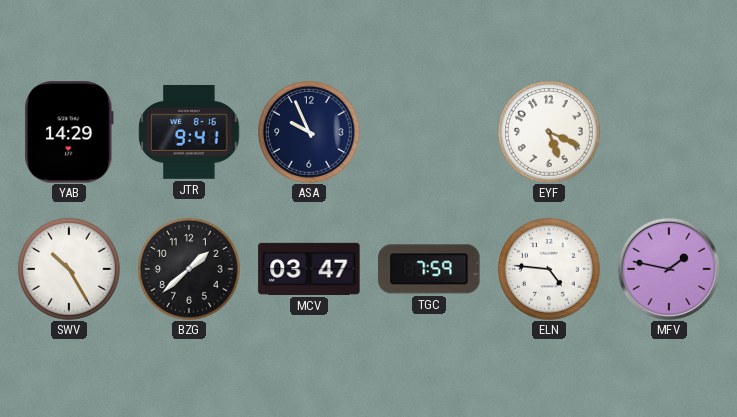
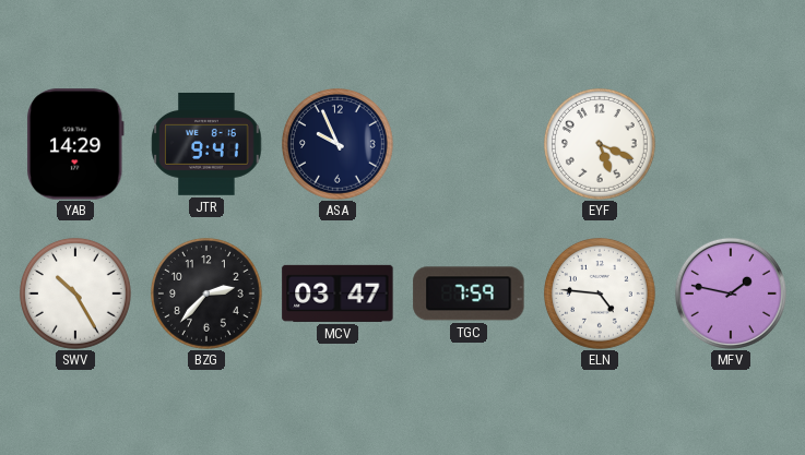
BZG: 1:38 -> 2:37 (208, 295)
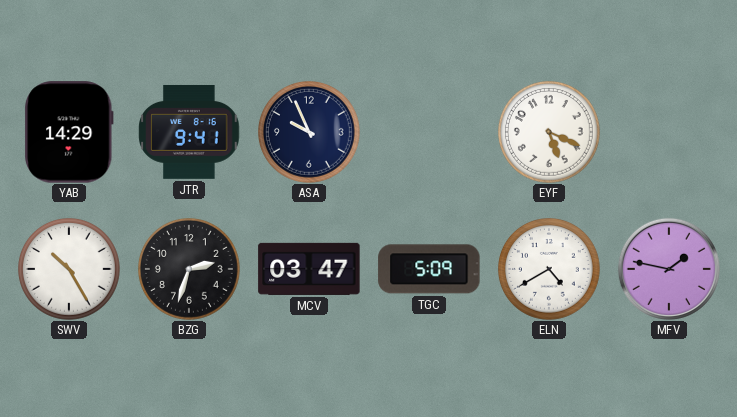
BZG: 2:37 -> 2:33 (190, 270)
TGC: 7:59 -> 5:09 (429, 269)
ELN: 4:46 -> 4:40 (550, 270)
